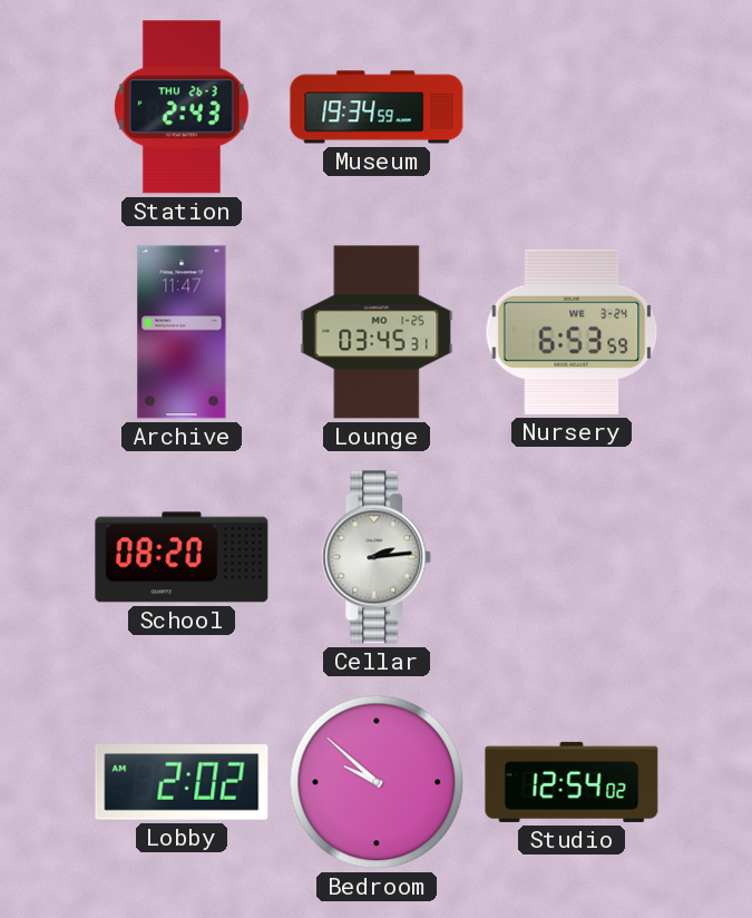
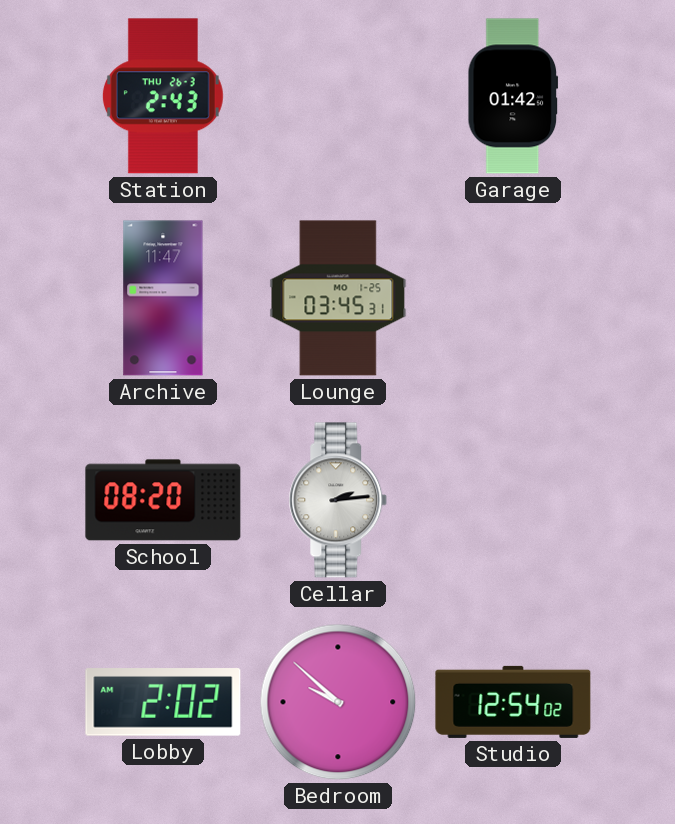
Museum: 19:34 -> none (377, 107)
Garage: none -> 01:42 (513, 96)
Nursery: 6:53 -> none (572, 332)
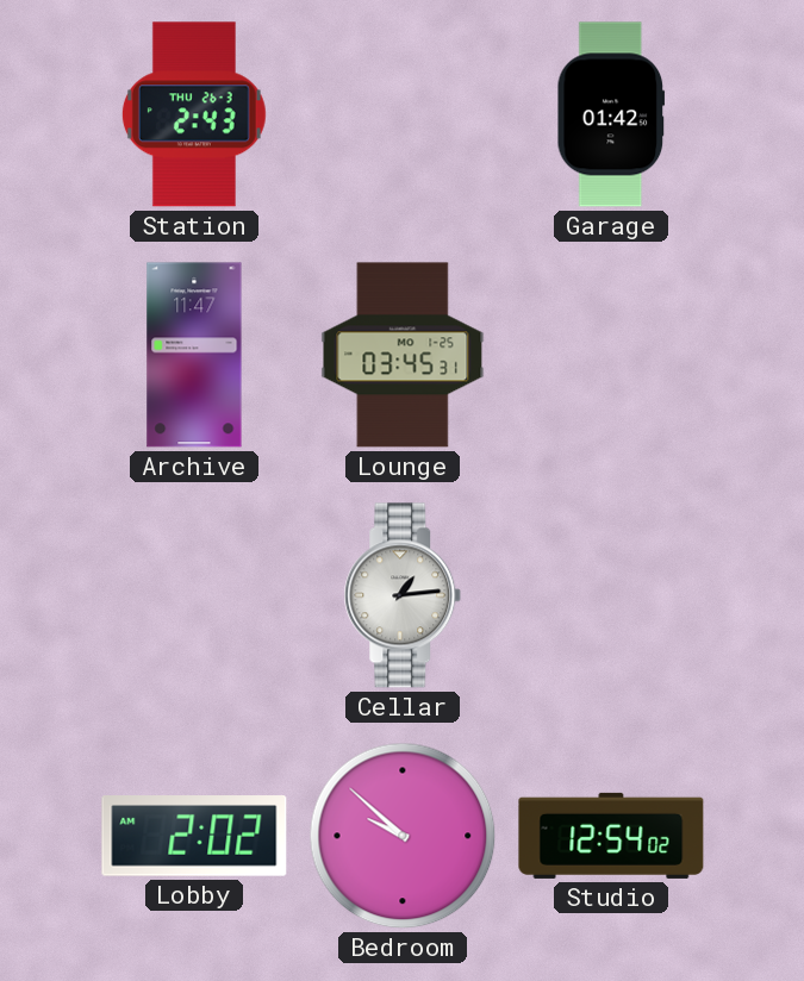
School: 08:20 -> none (163, 500)
Cellar: 2:14 -> 1:14 (403, 595)
